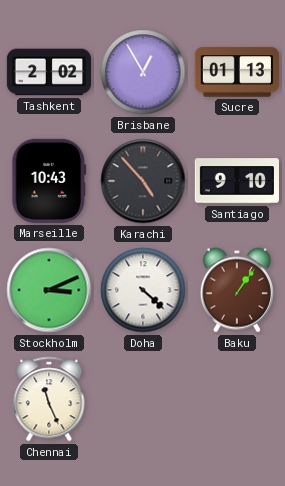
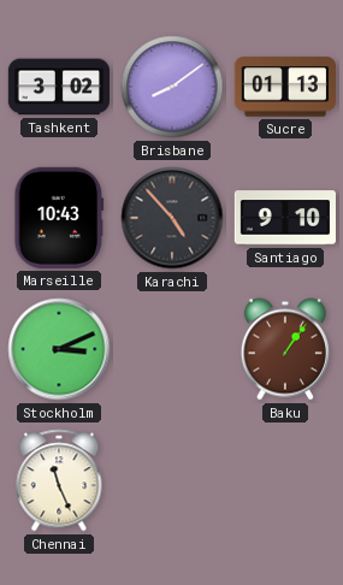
Tashkent: 2:02 -> 3:02 (58, 87)
Brisbane: 12:55 -> 8:09 (172, 87)
Doha: 4:22 -> none (143, 290)
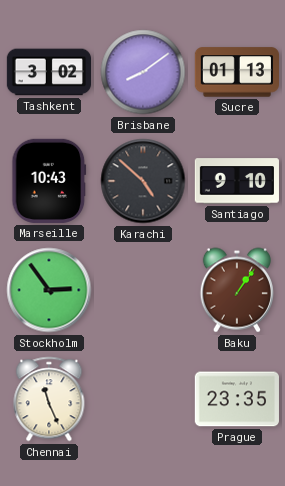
Karachi: 4:53 -> 4:52 (143, 181)
Stockholm: 3:11 -> 2:54 (49, 290)
Prague: none -> 23:35 (237, 399)
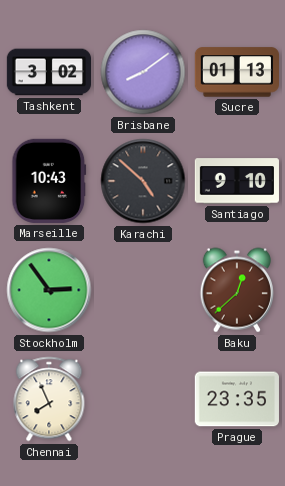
Baku: 1:06 -> 12:38 (237, 290)
Chennai: 11:26 -> 7:56 (49, 399)
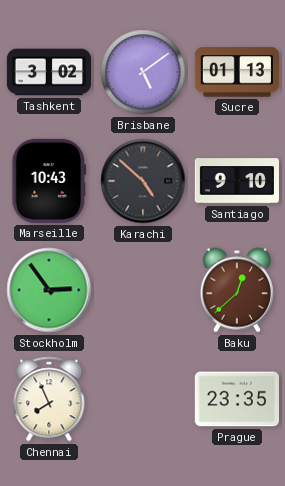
Brisbane: 8:09 -> 5:09 (143, 72)
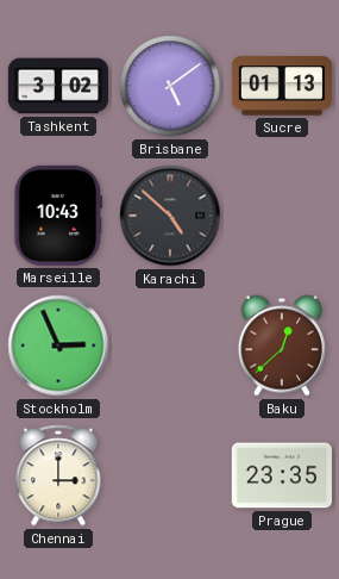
Santiago: 9:10 -> none (236, 181)
Stockholm: 2:54 -> 2:56 (58, 345)
Chennai: 7:56 -> 3:00 (58, 475)
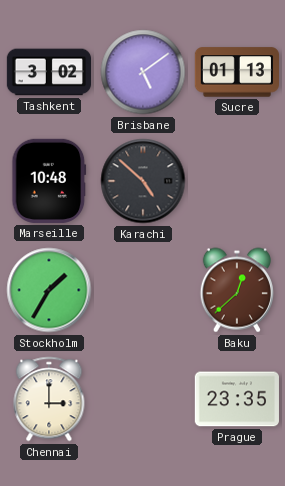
Marseille: 10:43 -> 10:48 (49, 181)
Stockholm: 2:56 -> 1:35 (49, 290)
